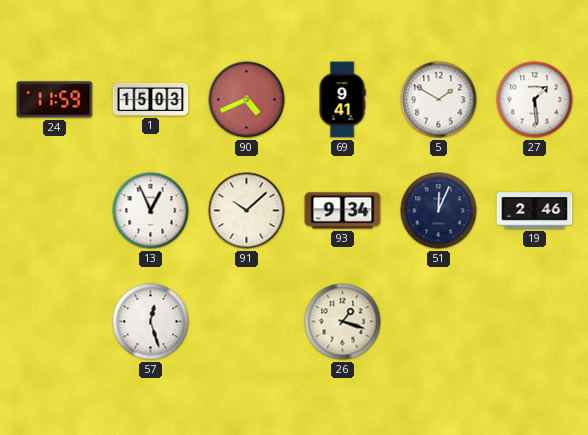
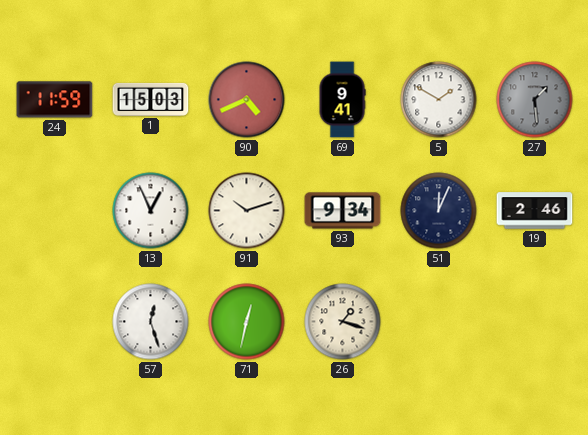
27 dial: white -> grey (535, 100)
91: 10:08 -> 10:12 (247, 211)
71: none -> 12:32 (247, 322)
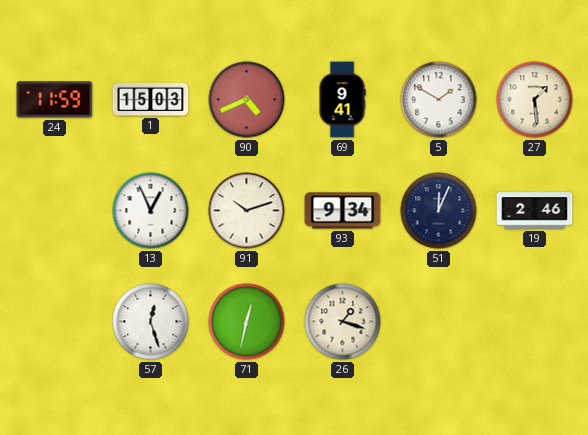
27 dial: grey -> cream (535, 100)
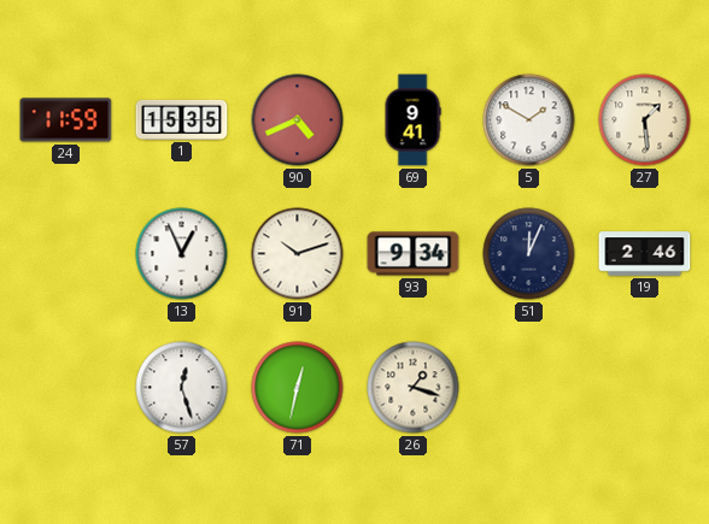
1: 15:03 -> 15:35 (182, 119)
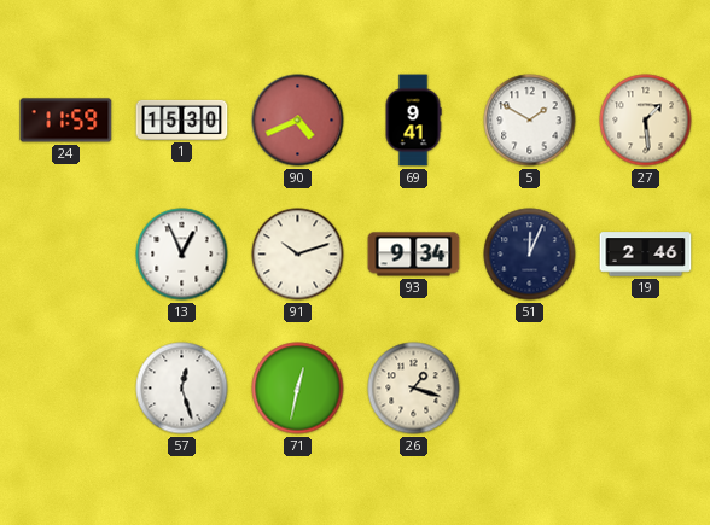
1: 15:35 -> 15:30 (182, 119)
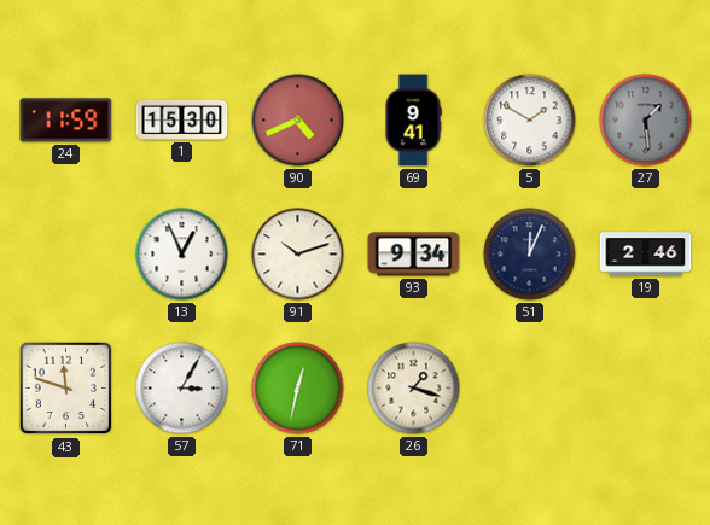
27 dial: cream -> grey (646, 121)
43: none -> 11:48 (66, 389)
57: 12:27 -> 3:05 (182, 389)
